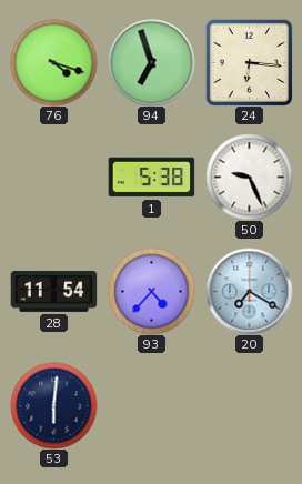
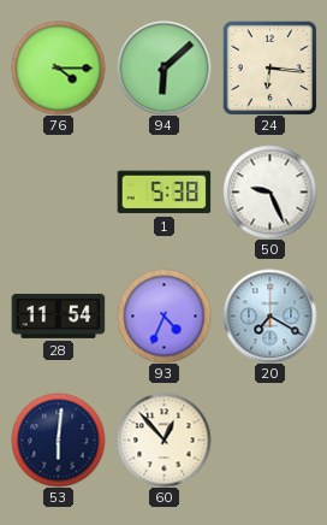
76: 4:18 -> 4:15 (58, 67)
94: 6:57 -> 6:08 (163, 67)
93: 4:37 -> 4:34 (163, 315)
60: none -> 12:53 (163, 440)
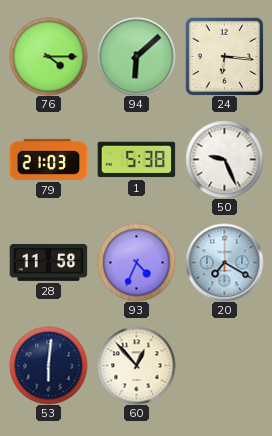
79: none -> 21:03 (48, 159)
28: 11:54 -> 11:58 (48, 262)
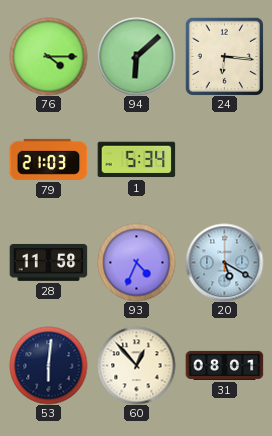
1: 5:38 -> 5:34 (136, 160)
50: 9:26 -> none (224, 159)
20: 7:20 -> 5:20 (224, 262)
31: none -> 08:01 (224, 365)
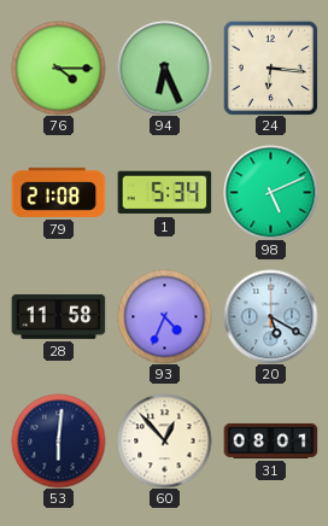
94: 6:08 -> 6:26 (164, 68)
79: 21:03 -> 21:08 (58, 192)
98: none -> 5:11 (270, 192)
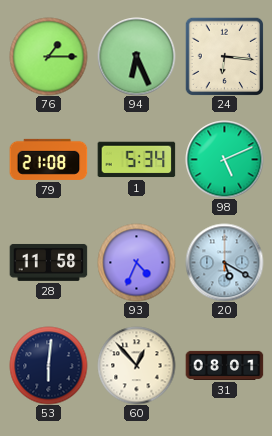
76: 4:15 -> 1:15 (48, 56)
